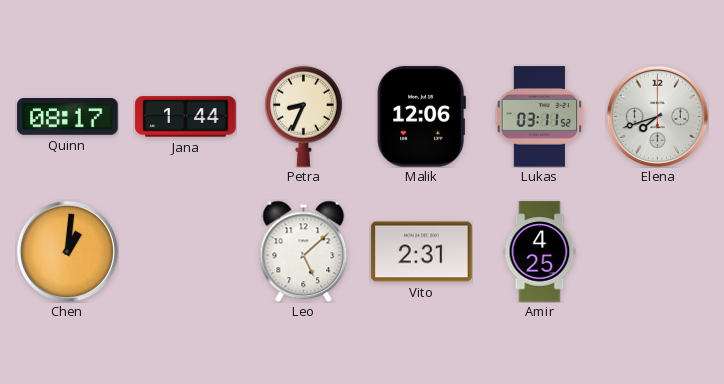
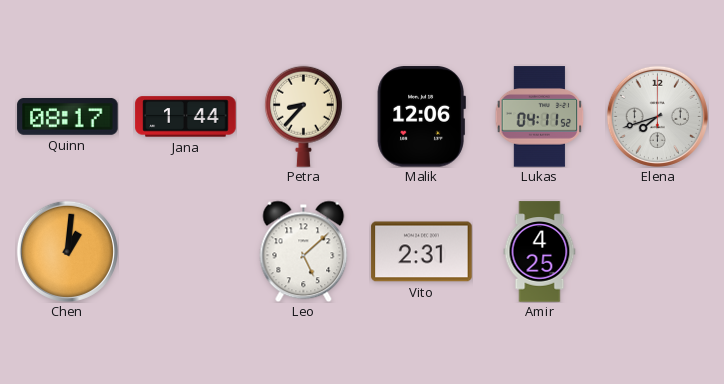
Petra: 8:34 -> 8:37 (303, 116)
Lukas: 03:11 -> 04:11 (540, 117)
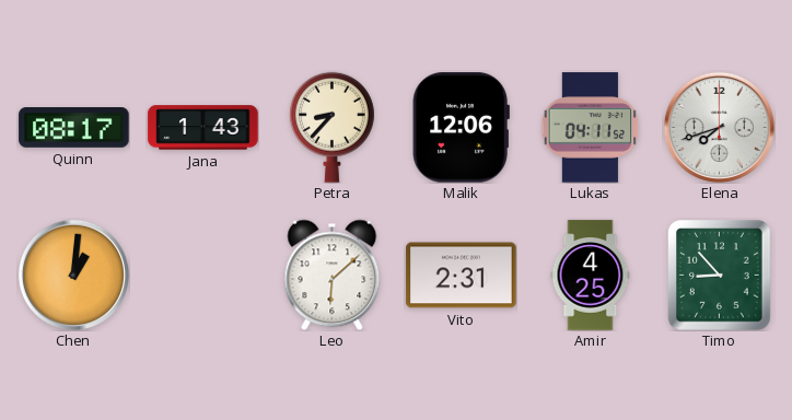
Jana: 1:44 -> 1:43 (203, 128)
Leo: 5:08 -> 6:08 (333, 275)
Timo: none -> 8:53 (720, 276)
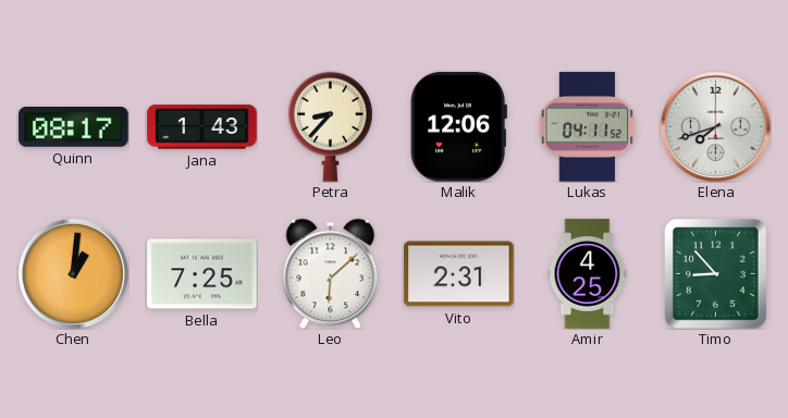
Bella: none -> 7:25 (202, 274)
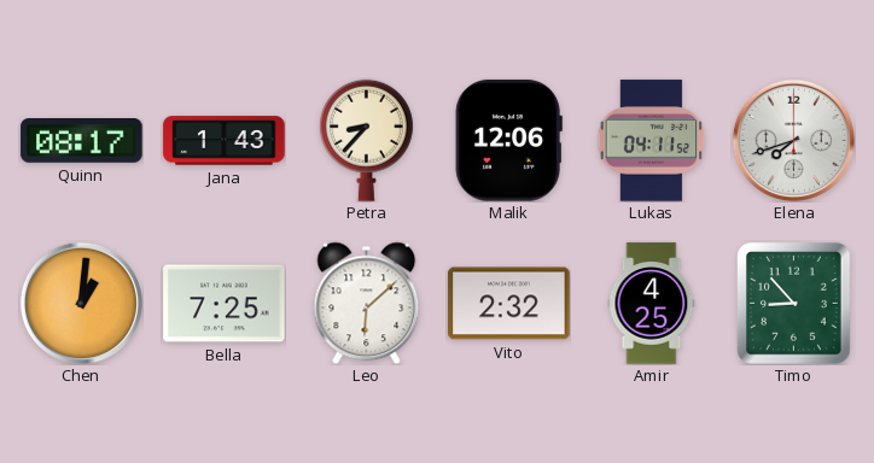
Vito: 2:31 -> 2:32 (509, 304)
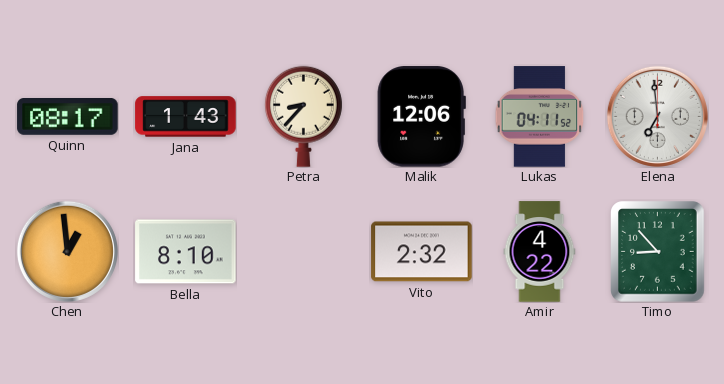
Elena: 7:42 -> 6:59 (657, 116)
Chen: 1:01 -> 12:59 (67, 251)
Bella: 7:25 -> 8:10 (186, 252)
Leo: 6:08 -> none (367, 303)
Amir: 4:25 -> 4:22 (540, 252)
